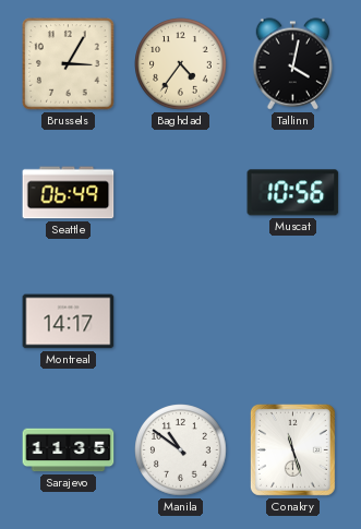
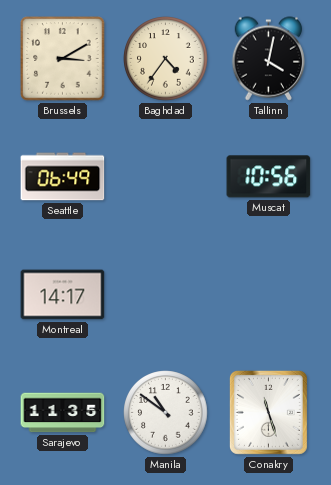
Brussels: 3:05 -> 3:10 (63, 59)
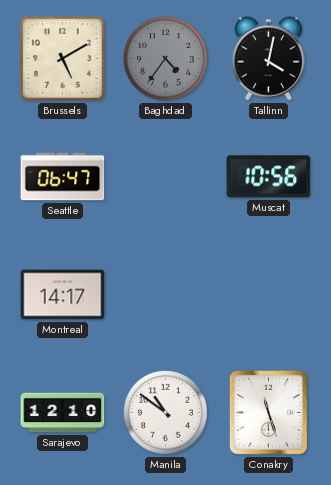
Brussels: 3:10 -> 5:10 (63, 59)
Baghdad dial: cream -> grey (166, 59)
Seattle: 06:49 -> 06:47 (63, 177)
Sarajevo: 11:35 -> 12:10 (63, 413)
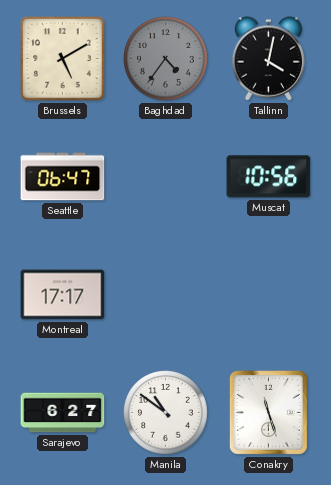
Montreal: 14:17 -> 17:17 (63, 295)
Sarajevo: 12:10 -> 6:27 (63, 413)
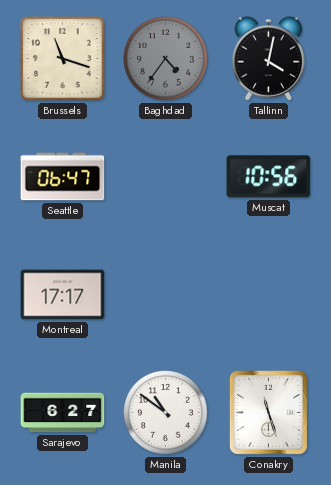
Brussels: 5:10 -> 11:18 (63, 59)
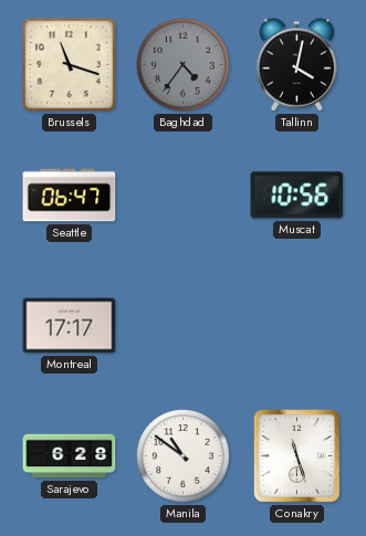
Sarajevo: 6:27 -> 6:28 (70, 456)
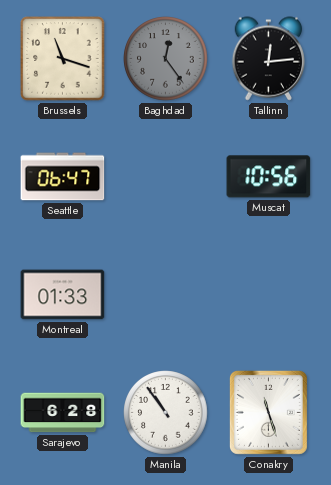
Baghdad: 4:36 -> 12:24 (166, 59)
Tallinn: 4:02 -> 12:14 (269, 59)
Montreal: 17:17 -> 01:33 (63, 295)
Manila: 10:51 -> 10:54 (166, 413)
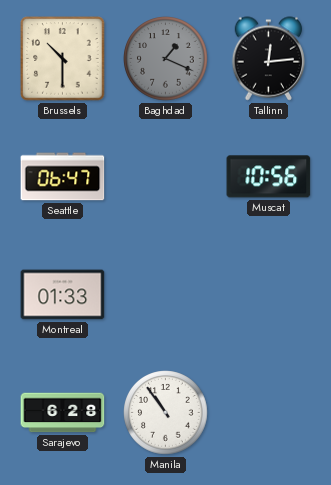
Brussels: 11:18 -> 10:30 (63, 59)
Baghdad: 12:24 -> 1:19 (166, 59)
Conakry: 11:27 -> none (268, 412)
